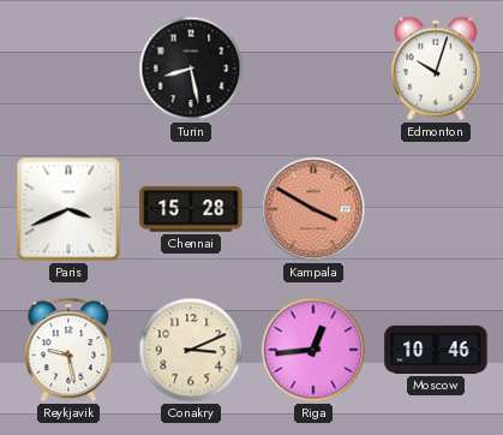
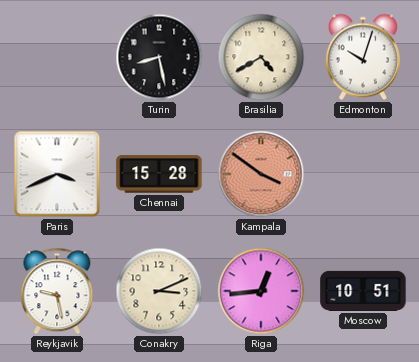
Brasilia: none -> 4:40 (261, 57)
Kampala: 3:50 -> 3:51 (261, 174)
Moscow: 10:46 -> 10:51 (363, 291)
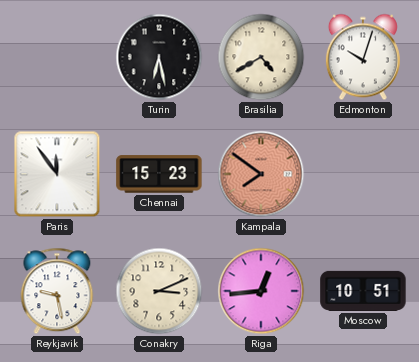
Turin: 8:28 -> 6:28 (159, 57)
Paris: 3:41 -> 11:54 (57, 174)
Chennai: 15:28 -> 15:23 (159, 174)
Kampala: 3:51 -> 7:51 (261, 174)
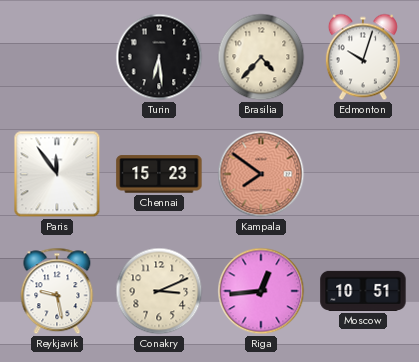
Turin: 6:28 -> 6:29 (159, 57)
Brasilia: 4:40 -> 4:37 (261, 57)
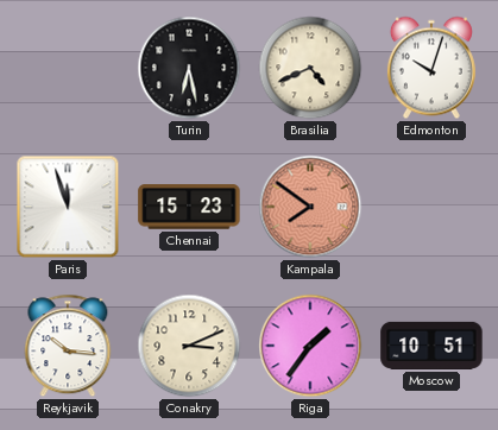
Turin: 6:29 -> 6:28 (189, 68)
Brasilia: 4:37 -> 4:41 (310, 68)
Paris: 11:54 -> 11:57 (68, 207)
Reykjavik: 9:28 -> 10:16 (68, 346)
Riga: 12:44 -> 1:36 (310, 346)
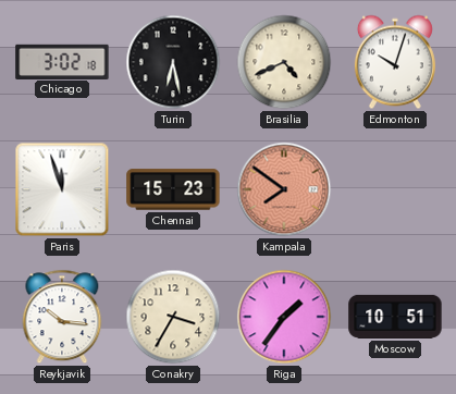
Chicago: none -> 3:02 (62, 61)
Conakry: 3:11 -> 3:35 (173, 317)
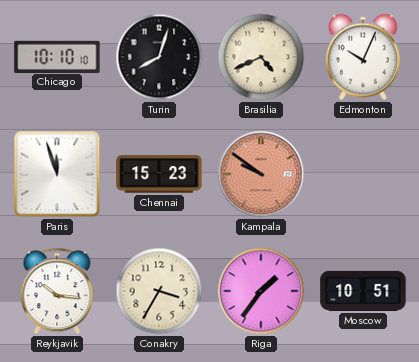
Chicago: 3:02 -> 10:10 (57, 56)
Turin: 6:28 -> 8:03 (159, 57)
Edmonton: 10:03 -> 10:04 (363, 57)
Kampala: 7:51 -> 9:51 (261, 174)
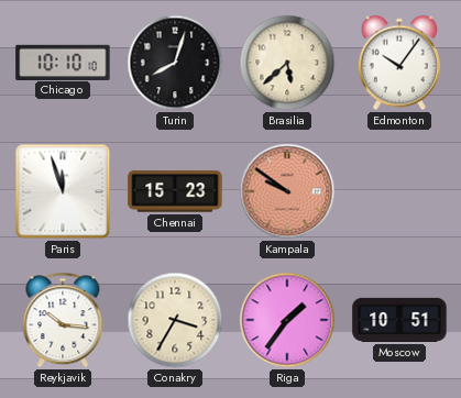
Brasilia: 4:41 -> 5:38 (287, 63)
Edmonton: 10:04 -> 10:06 (399, 63)
